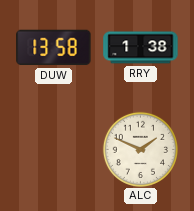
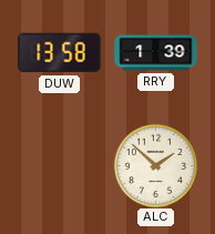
RRY: 1:38 -> 1:39 (156, 53)
ALC: 1:49 -> 1:52 (155, 165)
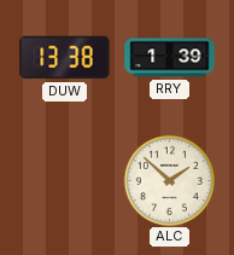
DUW: 13:58 -> 13:38 (65, 58)
